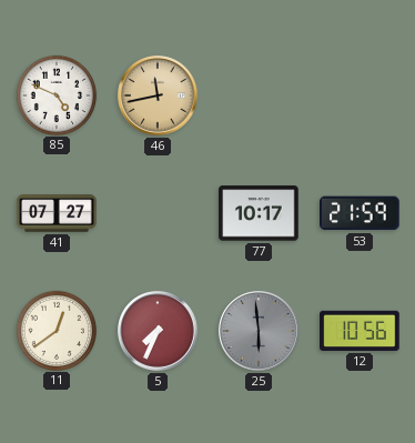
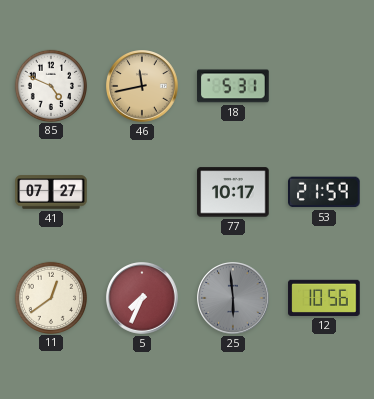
18: none -> 5:31 (233, 86)
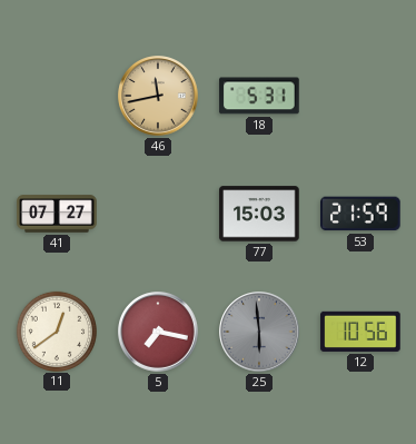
85: 4:49 -> none (50, 85)
77: 10:17 -> 15:03 (259, 214)
5: 7:34 -> 7:17 (158, 332)
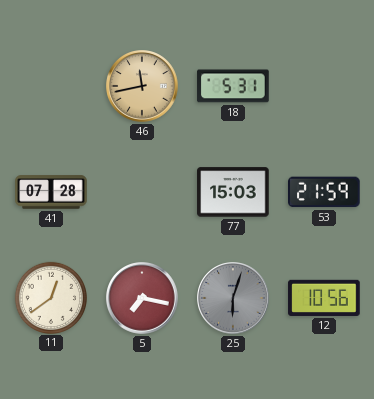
41: 07:27 -> 07:28 (51, 192)
25: 5:59 -> 6:03 (233, 298)
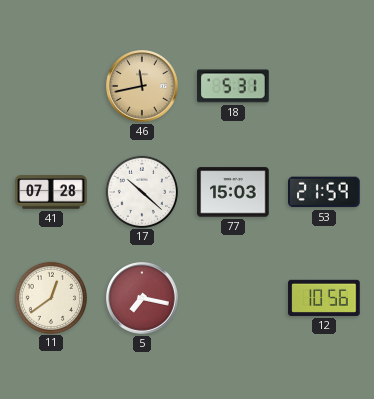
17: none -> 10:22 (141, 191)
25: 6:03 -> none (233, 298)
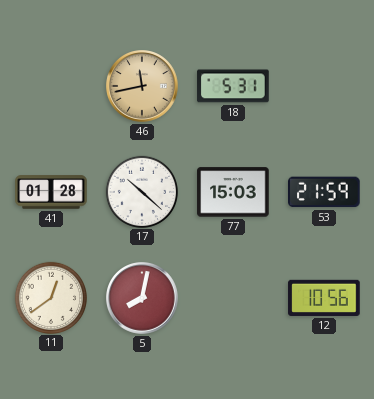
41: 07:28 -> 01:28 (51, 192)
5: 7:17 -> 8:02 (142, 298)
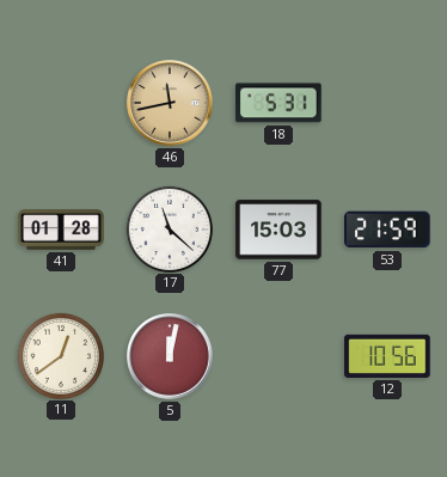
17: 10:22 -> 11:22 (169, 228)
5: 8:02 -> 12:02 (170, 356)
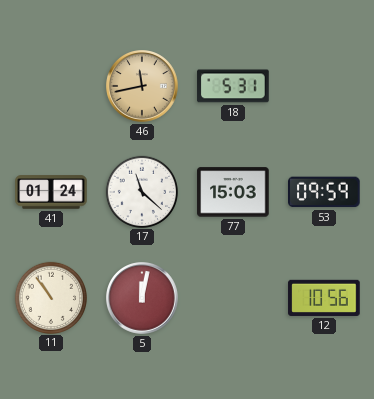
41: 01:28 -> 01:24 (51, 192)
53: 21:59 -> 09:59 (325, 192)
11: 12:39 -> 10:54 (50, 297)
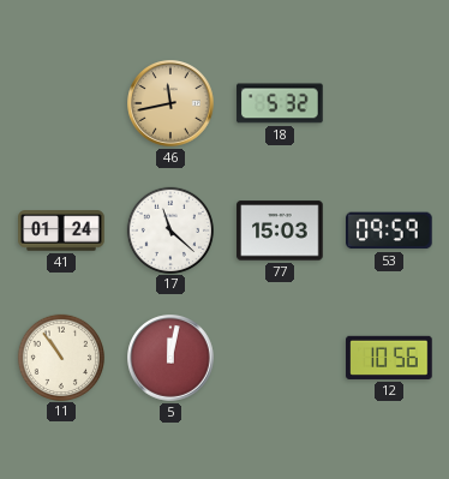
18: 5:31 -> 5:32 (280, 103)
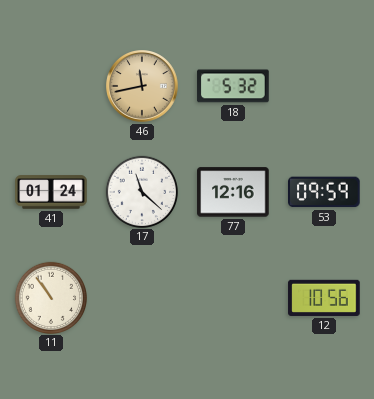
77: 15:03 -> 12:16 (233, 192)
5: 12:02 -> none (170, 358)
